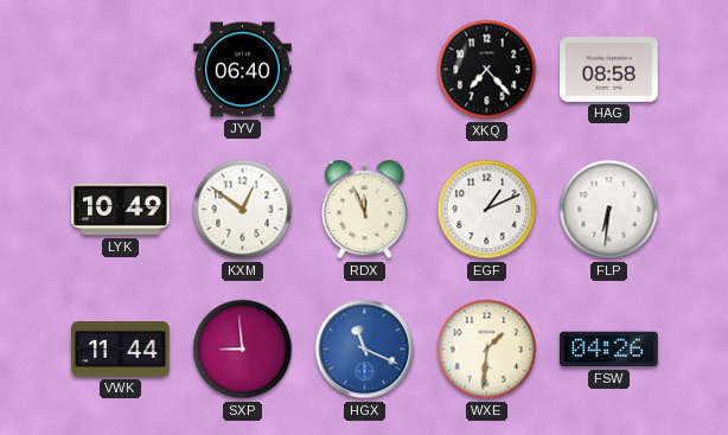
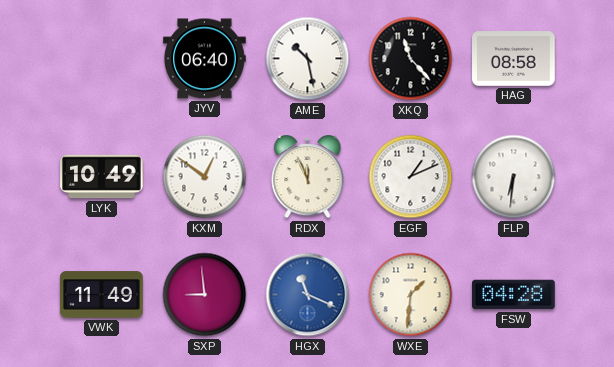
AME: none -> 10:28 (308, 59)
XKQ: 7:23 -> 11:23 (411, 59)
VWK: 11:44 -> 11:49 (102, 295)
FSW: 04:26 -> 04:28 (514, 295)
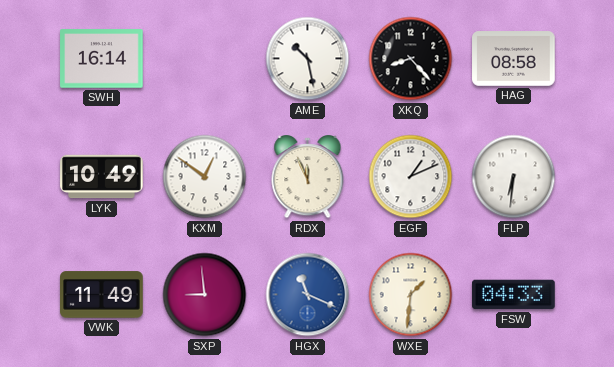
SWH: none -> 16:14 (102, 59)
JYV: 06:40 -> none (205, 59)
XKQ: 11:23 -> 8:23 (411, 59)
FSW: 04:28 -> 04:33 (514, 295)
